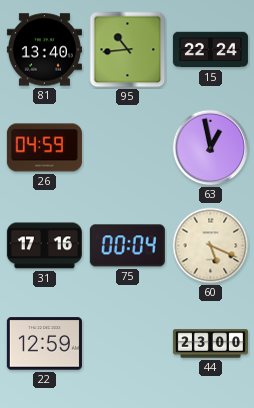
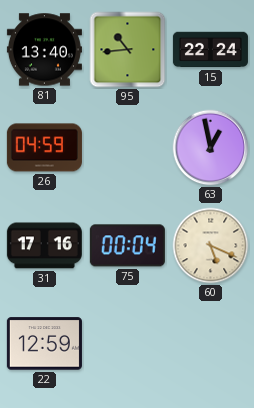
44: 23:00 -> none (210, 344)
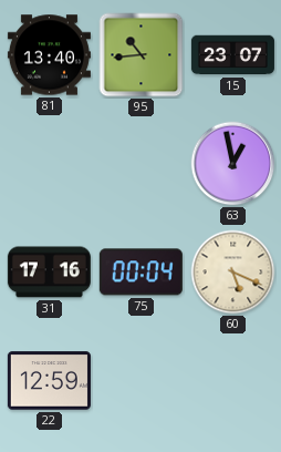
15: 22:24 -> 23:07 (232, 55)
26: 04:59 -> none (44, 148)
